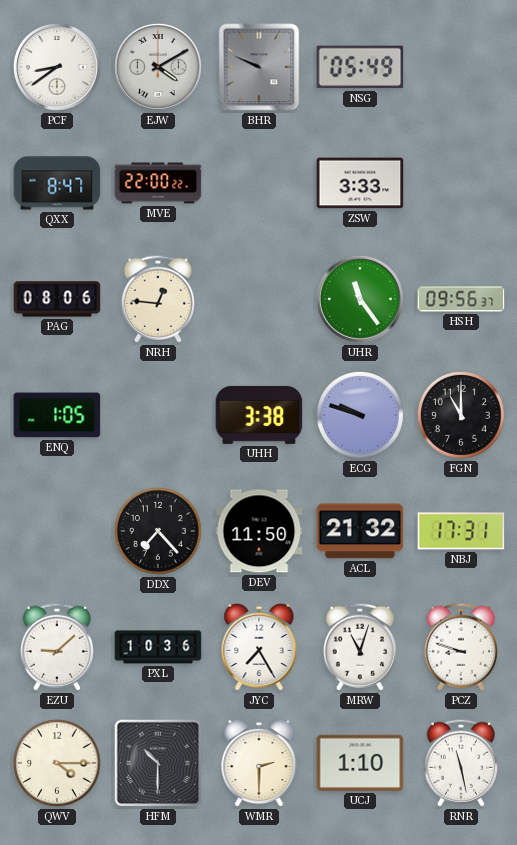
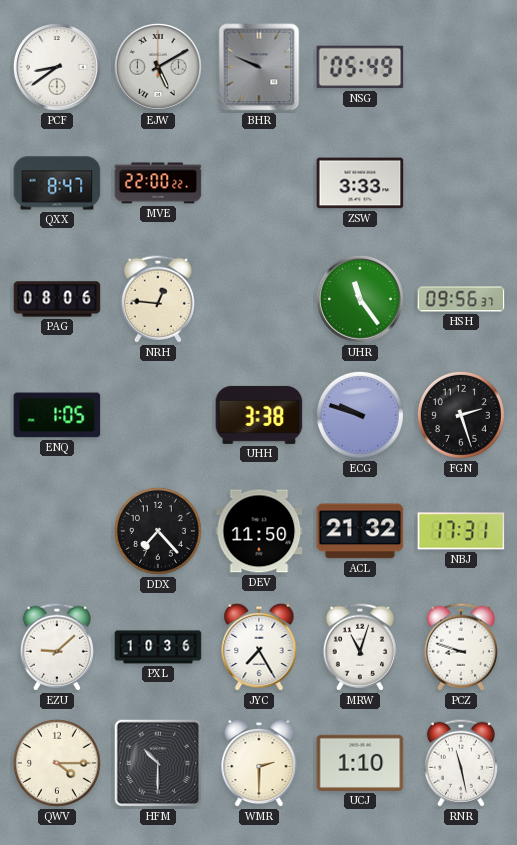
EJW: 4:10 -> 5:10 (158, 67)
FGN: 11:00 -> 2:27 (461, 415)
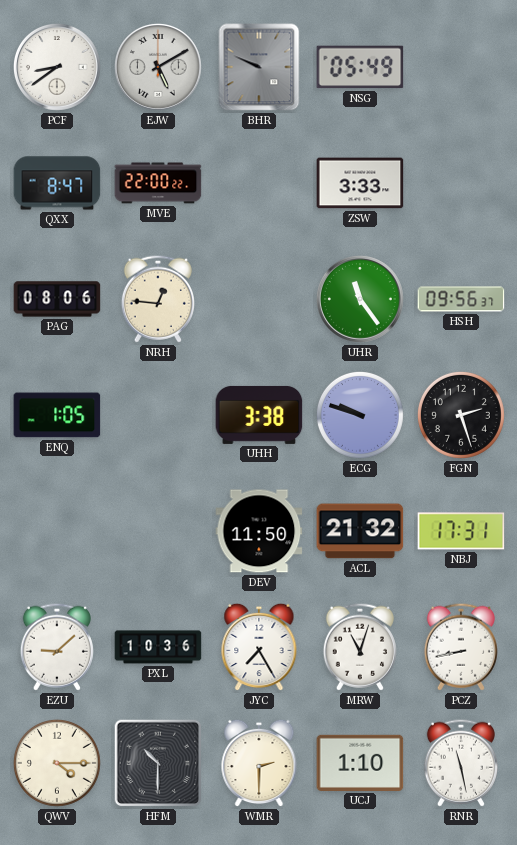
DDX: 7:23 -> none (158, 531)
PCZ: 8:48 -> 8:43 (461, 647)
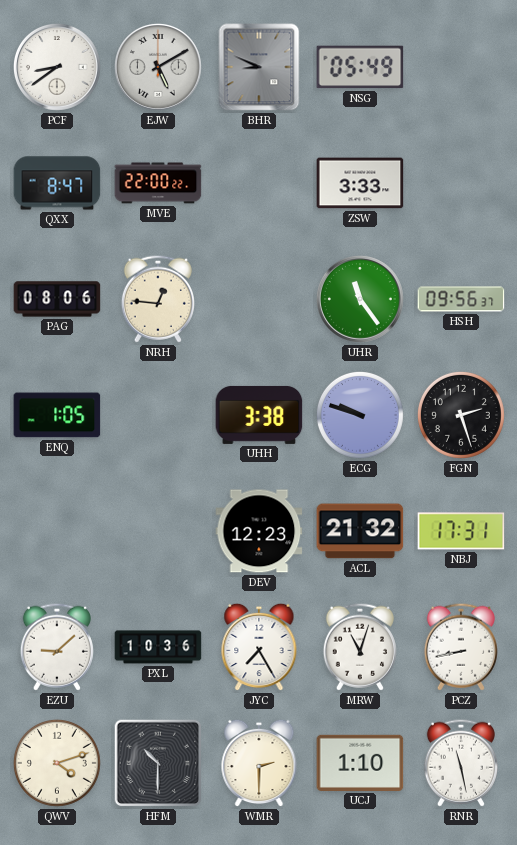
BHR: 9:49 -> 8:49 (259, 67)
DEV: 11:50 -> 12:23 (259, 531)
QWV: 4:15 -> 4:12 (57, 763)
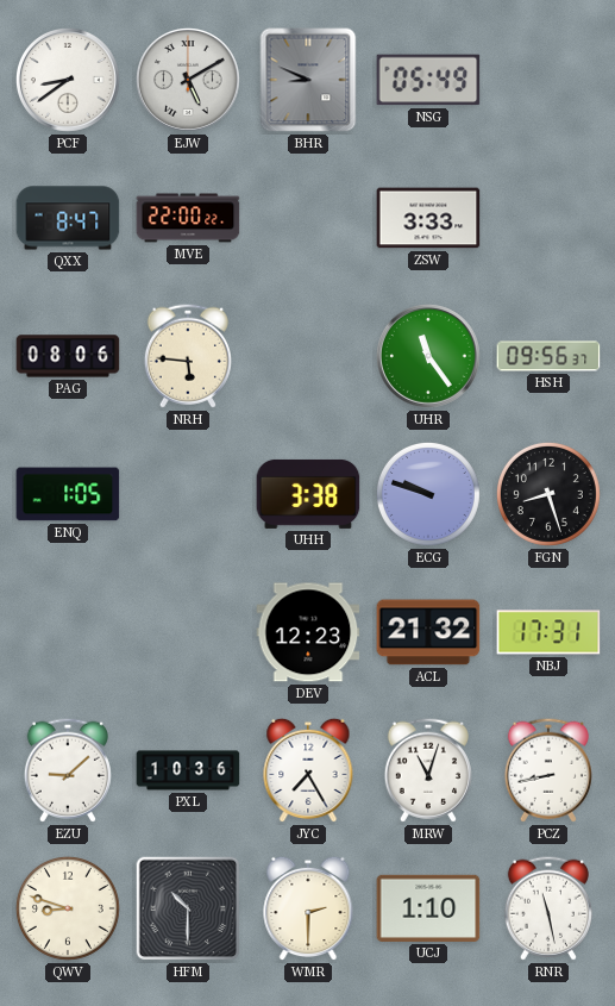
NRH: 12:46 -> 5:46 (188, 356)
FGN: 2:27 -> 8:27 (548, 494)
QWV: 4:12 -> 8:48 (68, 908)
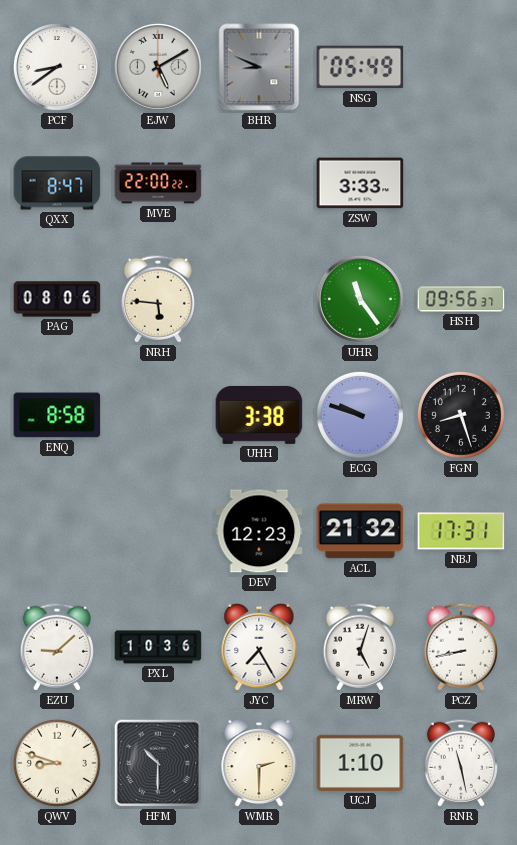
ENQ: 1:05 -> 8:58 (57, 415)
MRW: 11:03 -> 5:03 (360, 647)
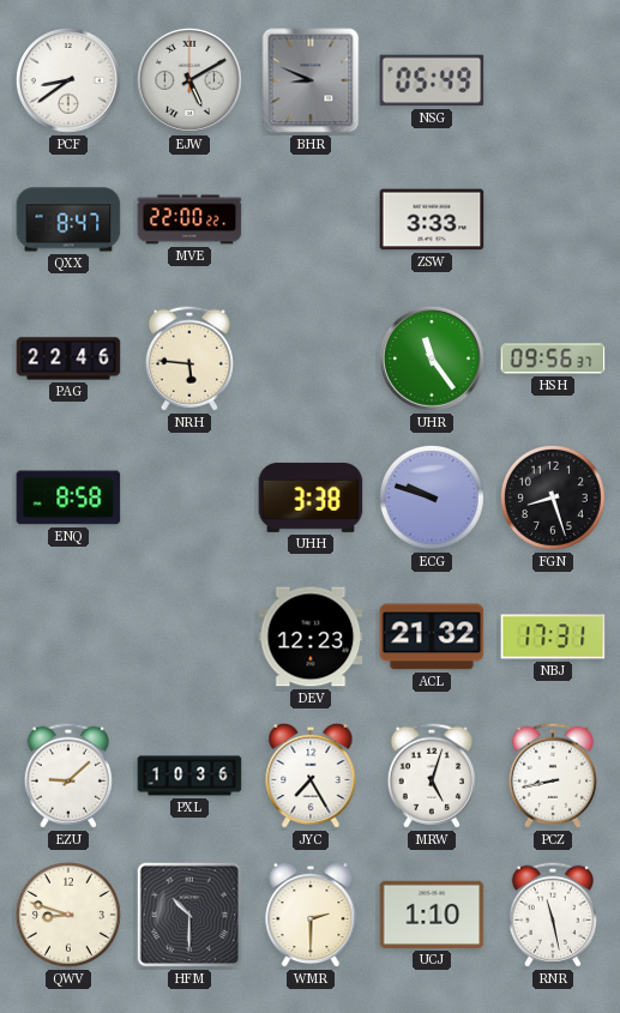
PAG: 08:06 -> 22:46 (68, 358)
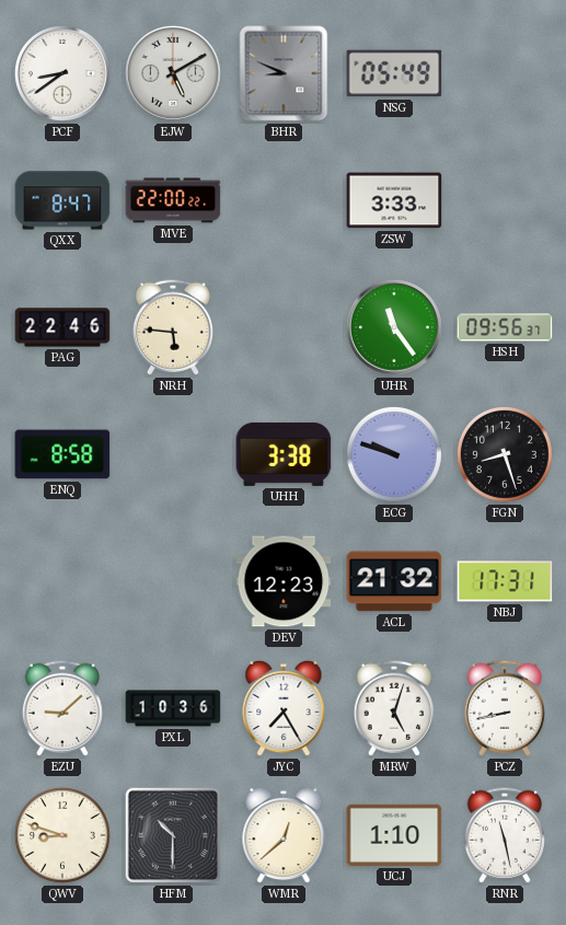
WMR: 2:30 -> 12:38 (284, 835)
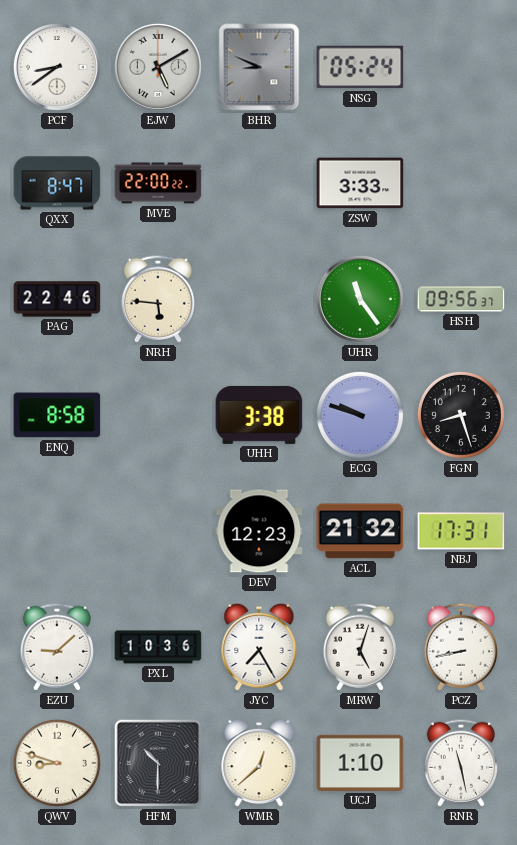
NSG: 05:49 -> 05:24 (360, 67)
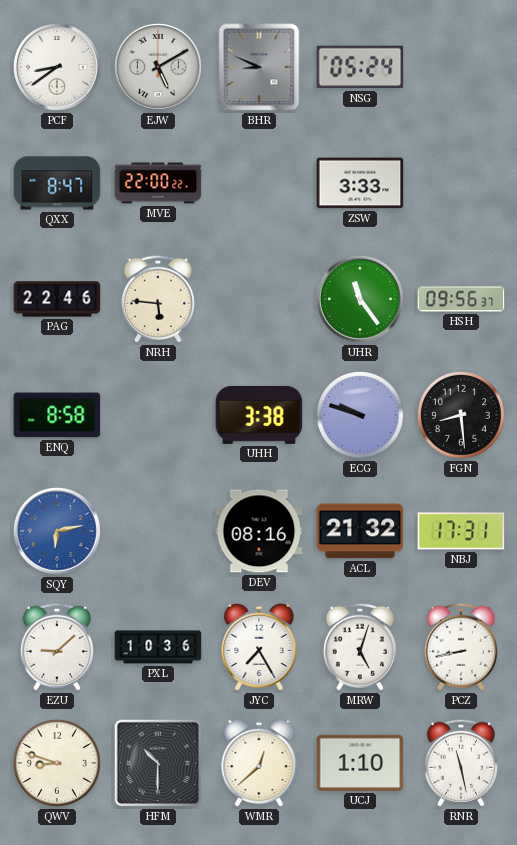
FGN: 8:27 -> 8:29 (461, 415)
SQY: none -> 6:13 (57, 531)
DEV: 12:23 -> 08:16 (259, 531)
